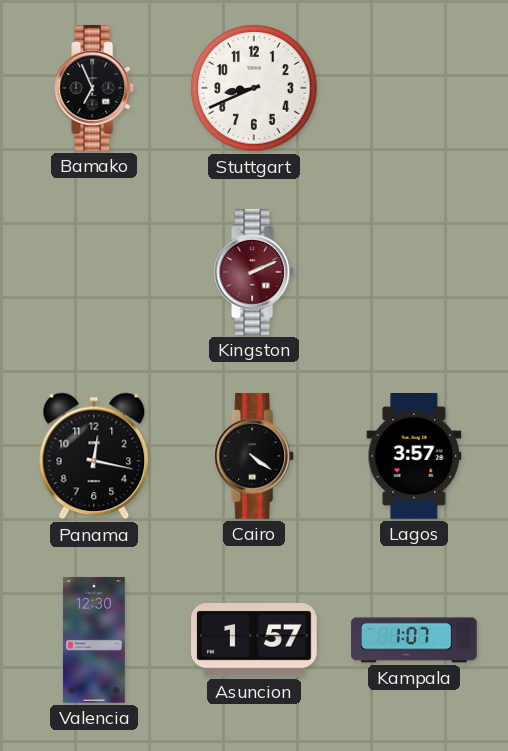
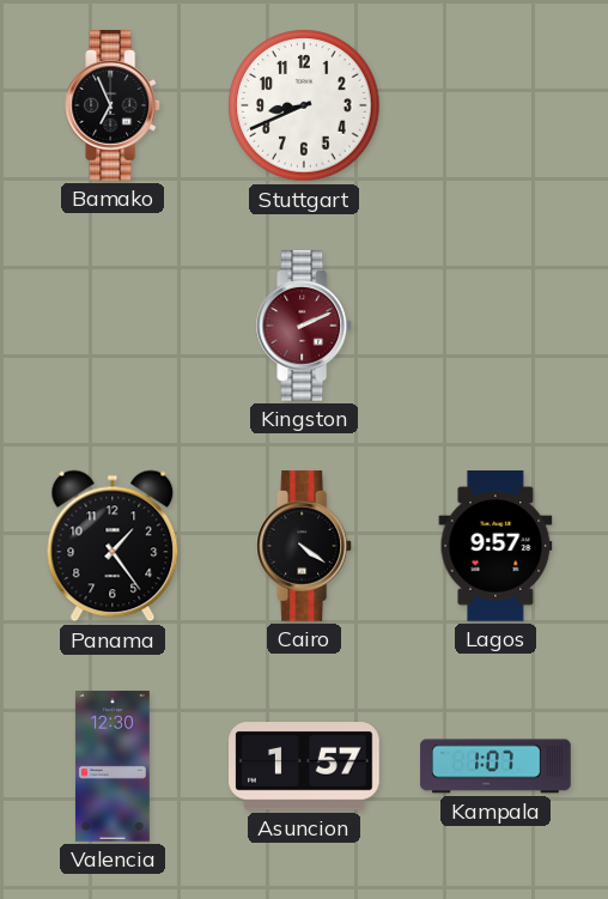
Panama: 12:17 -> 1:24 (113, 546)
Lagos: 3:57 -> 9:57 (495, 547)
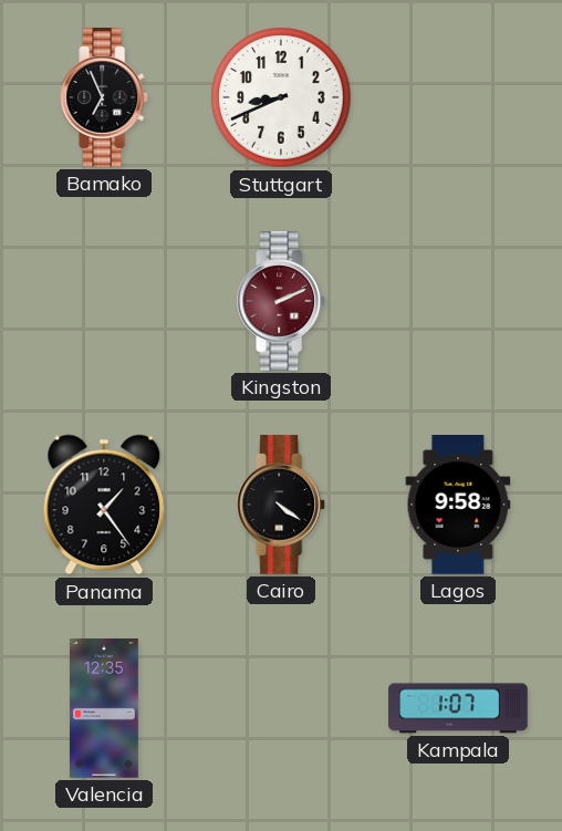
Lagos: 9:57 -> 9:58 (458, 506)
Valencia: 12:30 -> 12:35 (104, 708)
Asuncion: 1:57 -> none (305, 766)
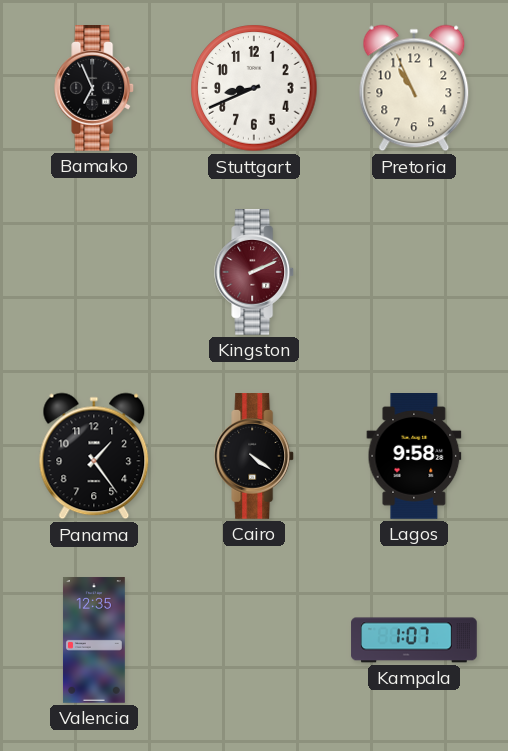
Pretoria: none -> 10:56 (414, 88)
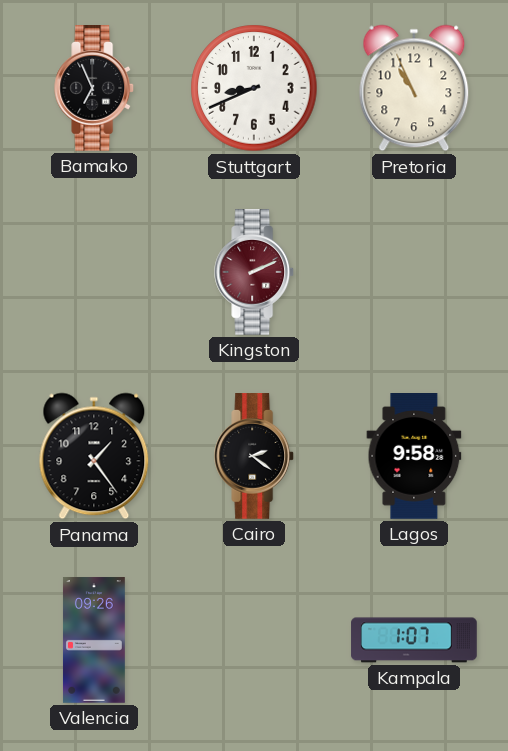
Cairo: 4:21 -> 2:21 (255, 457)
Valencia: 12:35 -> 09:26 (94, 640)
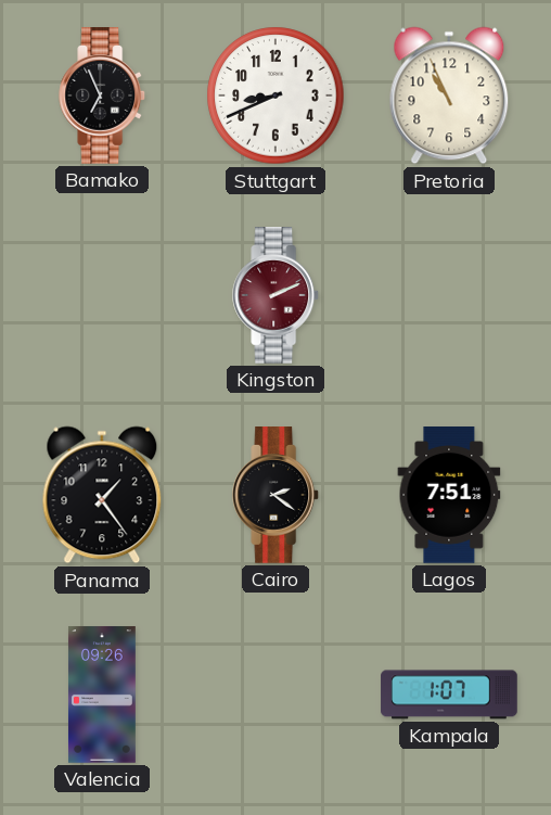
Lagos: 9:58 -> 7:51 (449, 496)
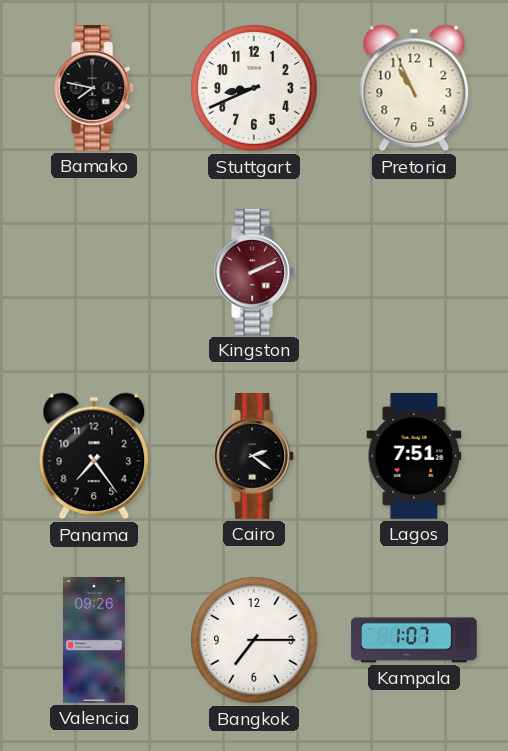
Bamako: 6:56 -> 7:47 (95, 89)
Panama: 1:24 -> 7:24 (94, 456)
Bangkok: none -> 7:15 (254, 640)
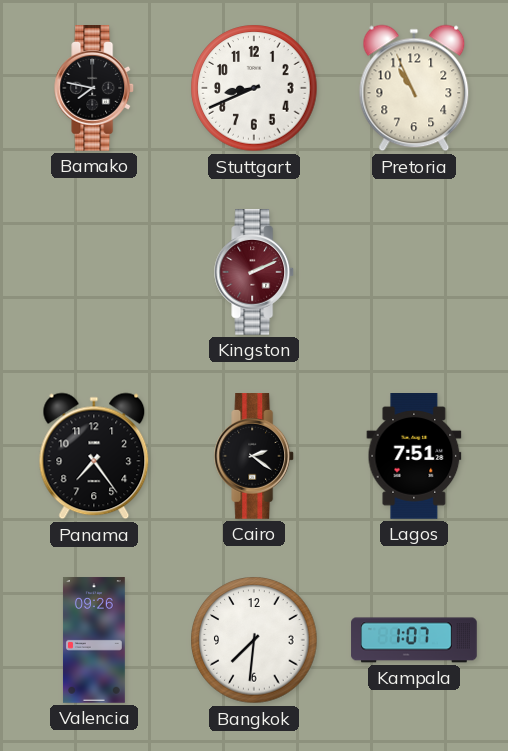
Bangkok: 7:15 -> 7:31 (254, 640)
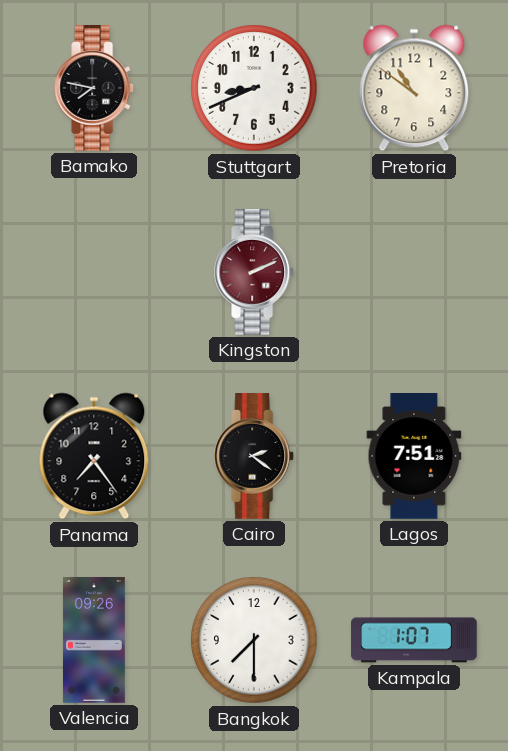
Pretoria: 10:56 -> 10:51 (414, 88)
Bangkok: 7:31 -> 7:30 (254, 640)
